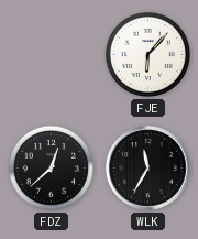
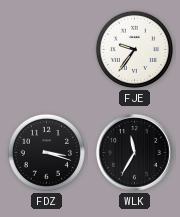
FJE: 6:07 -> 9:36 (134, 49)
FDZ: 12:38 -> 3:18 (46, 152)
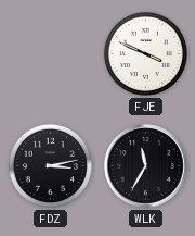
FJE: 9:36 -> 3:49 (145, 53)
FDZ: 3:18 -> 3:13 (50, 165)
